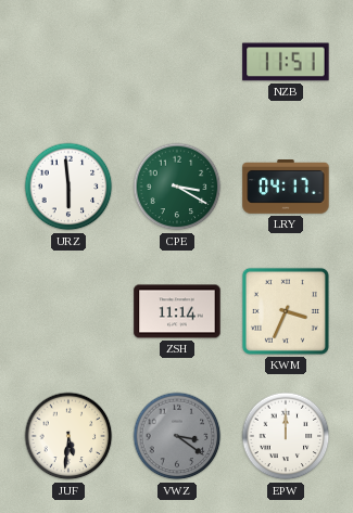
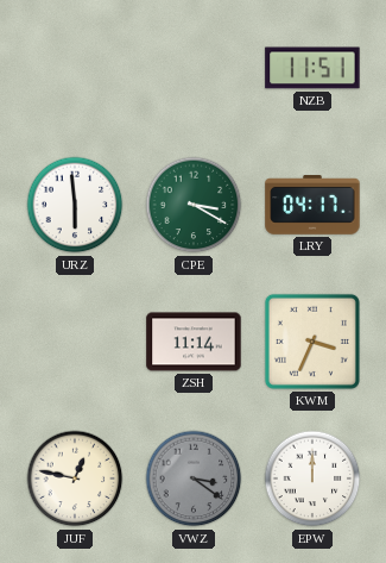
JUF: 5:31 -> 12:47 (75, 478)
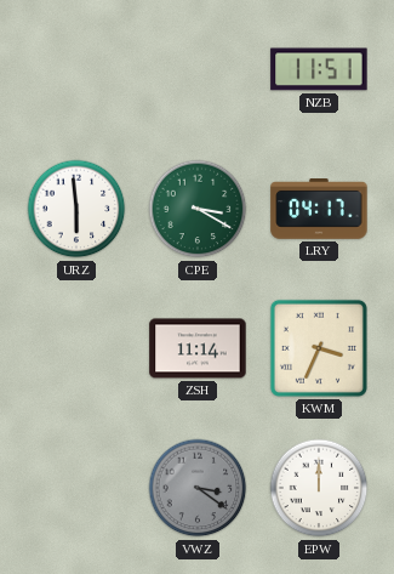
JUF: 12:47 -> none (75, 478)
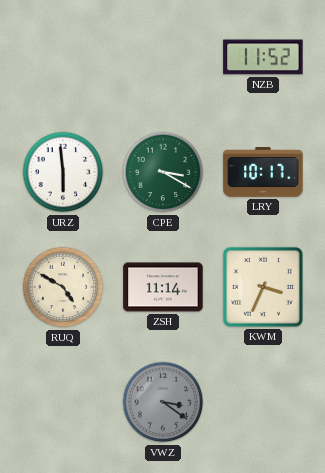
NZB: 11:51 -> 11:52 (263, 57)
LRY: 04:17 -> 10:17 (263, 172)
RUQ: none -> 4:50 (63, 287)
EPW: 12:00 -> none (319, 488)
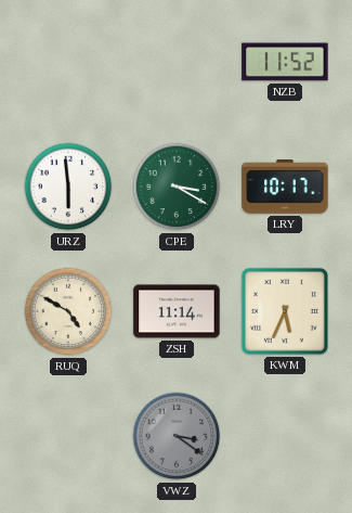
KWM: 3:34 -> 5:34 (285, 311)
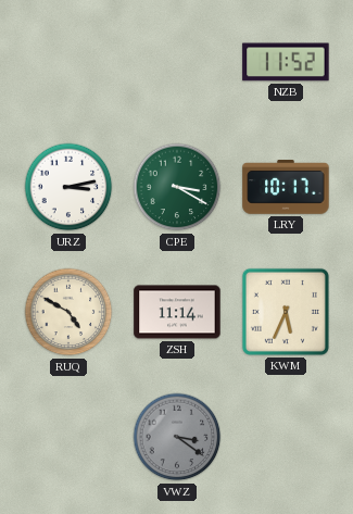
URZ: 5:59 -> 3:13 (68, 187)
